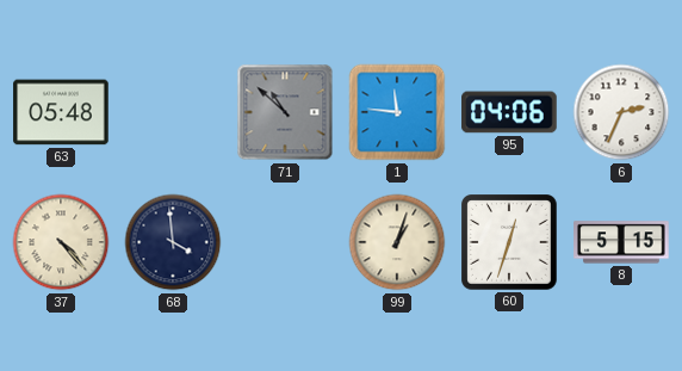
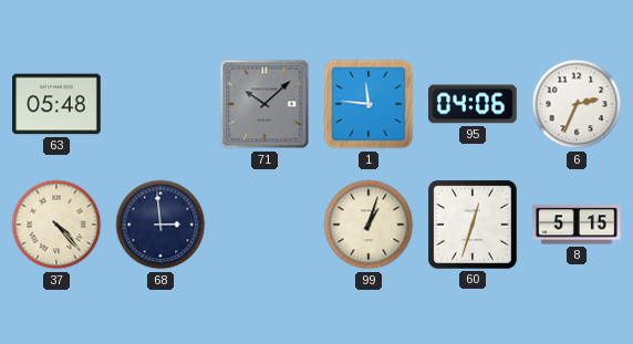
71: 10:52 -> 10:08 (264, 104)
68: 3:59 -> 2:59 (160, 225)
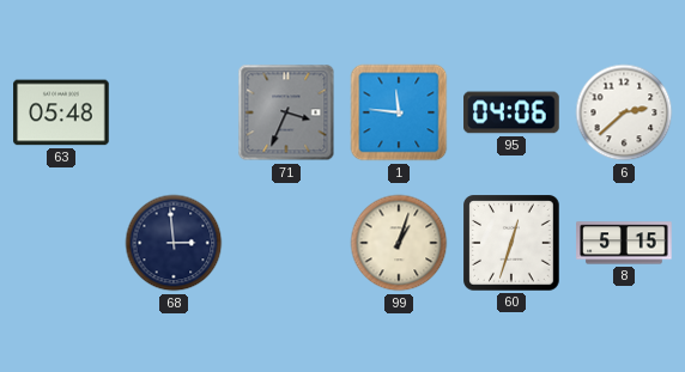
71: 10:08 -> 3:34 (286, 112)
6: 2:34 -> 2:38 (624, 112)
37: 4:23 -> none (56, 225)
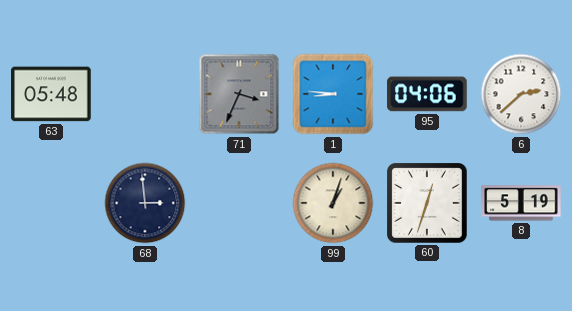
1: 11:46 -> 8:46 (333, 94)
8: 5:15 -> 5:19 (521, 203)
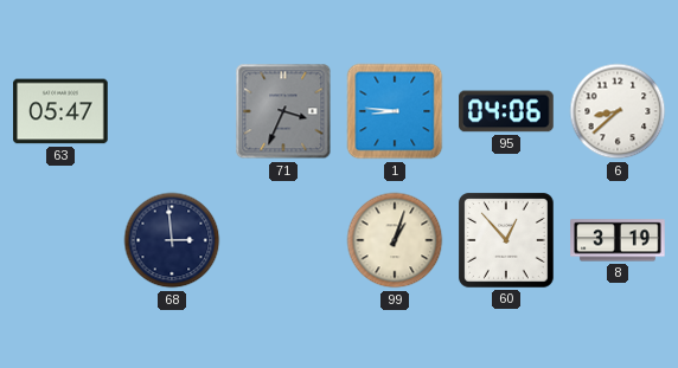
63: 05:48 -> 05:47 (60, 111)
6: 2:38 -> 8:38 (618, 111)
60: 12:33 -> 12:53 (507, 241)
8: 5:19 -> 3:19 (618, 240)
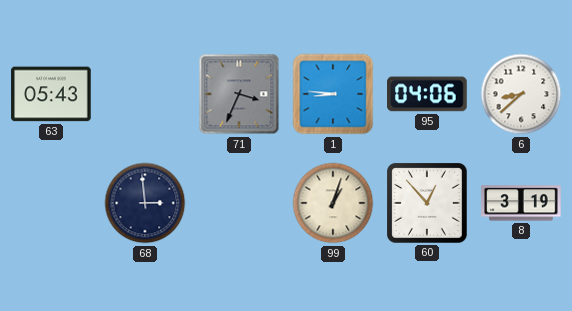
63: 05:47 -> 05:43 (51, 94)
